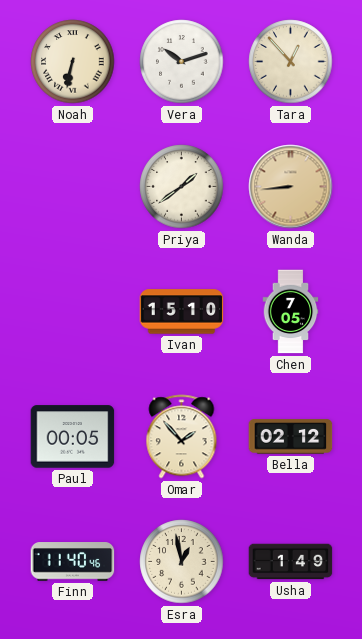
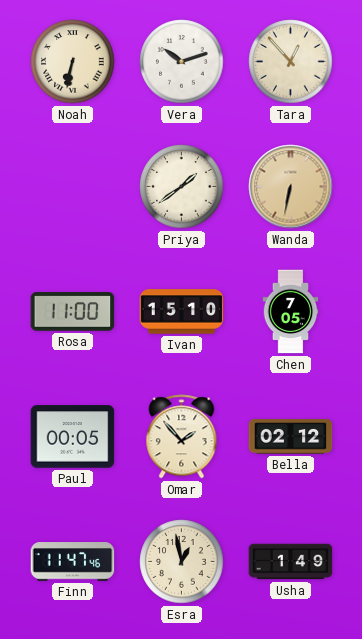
Wanda: 8:44 -> 6:32 (291, 187)
Rosa: none -> 11:00 (73, 312)
Finn: 11:40 -> 11:47 (73, 562)
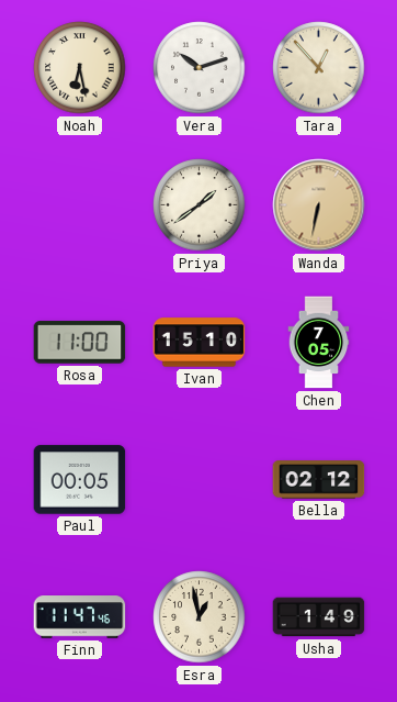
Noah: 6:32 -> 6:28 (80, 68)
Omar: 1:53 -> none (182, 437)
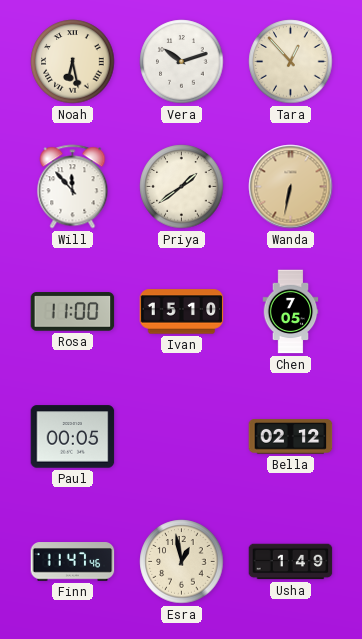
Will: none -> 11:53 (73, 187)
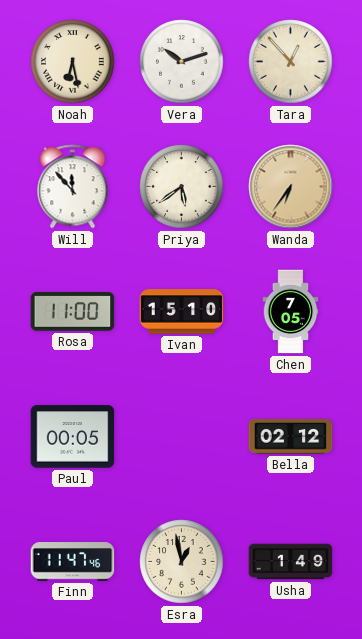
Priya: 1:39 -> 5:39 (182, 187)
Wanda: 6:32 -> 6:36 (291, 187)
